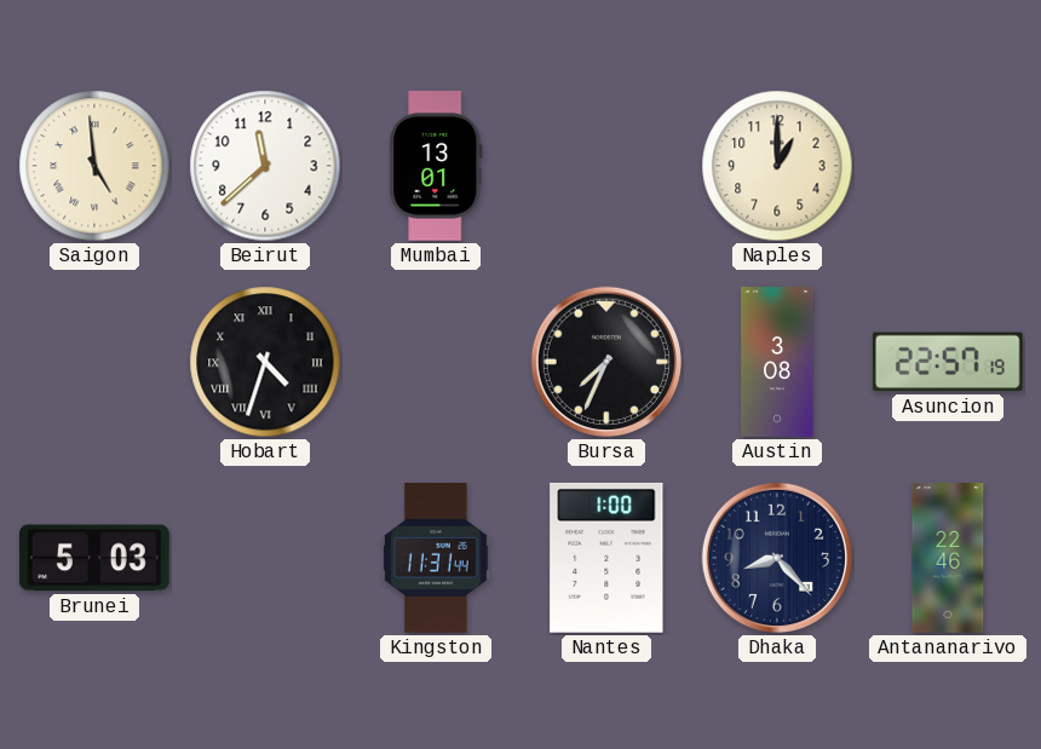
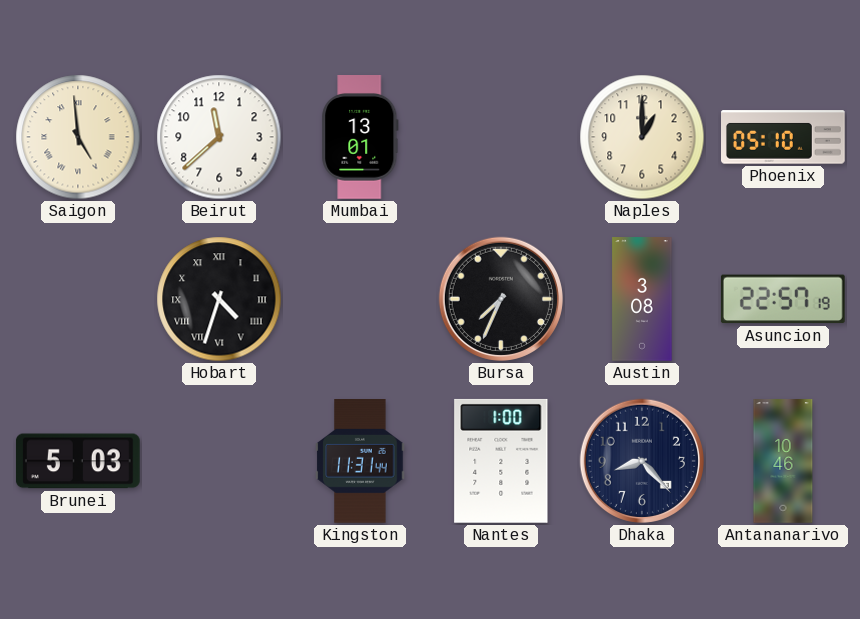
Phoenix: none -> 05:10 (784, 137)
Antananarivo: 22:46 -> 10:46 (783, 461)
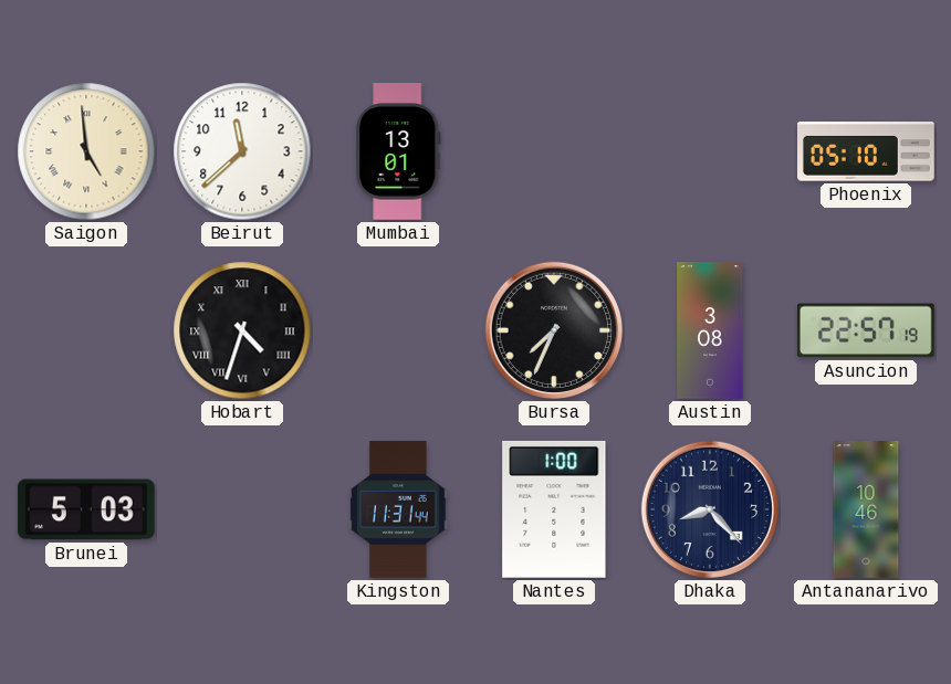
Naples: 1:00 -> none (642, 137)
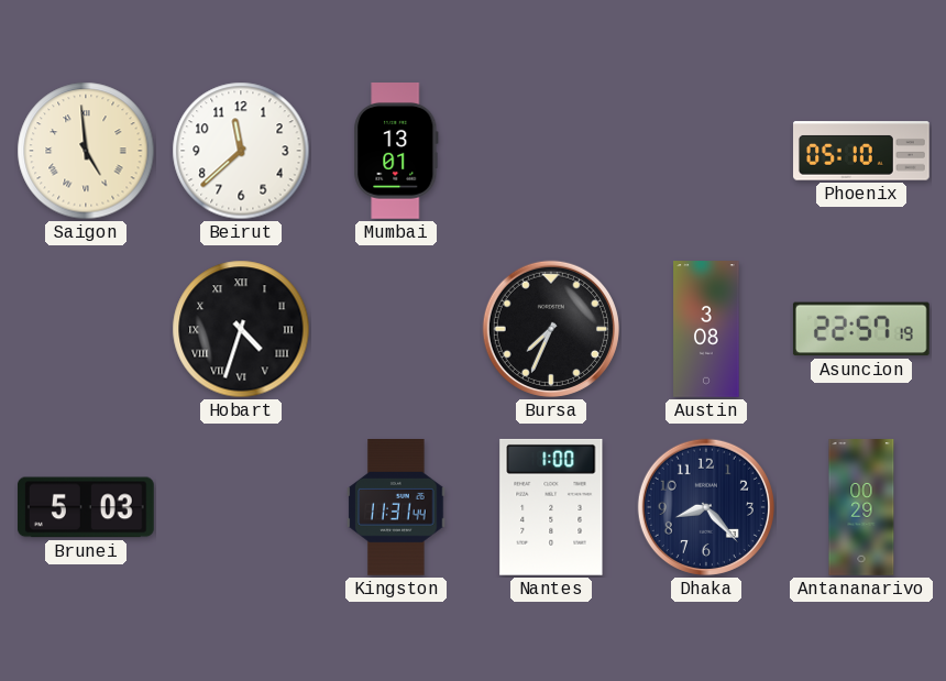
Antananarivo: 10:46 -> 00:29 (861, 507)
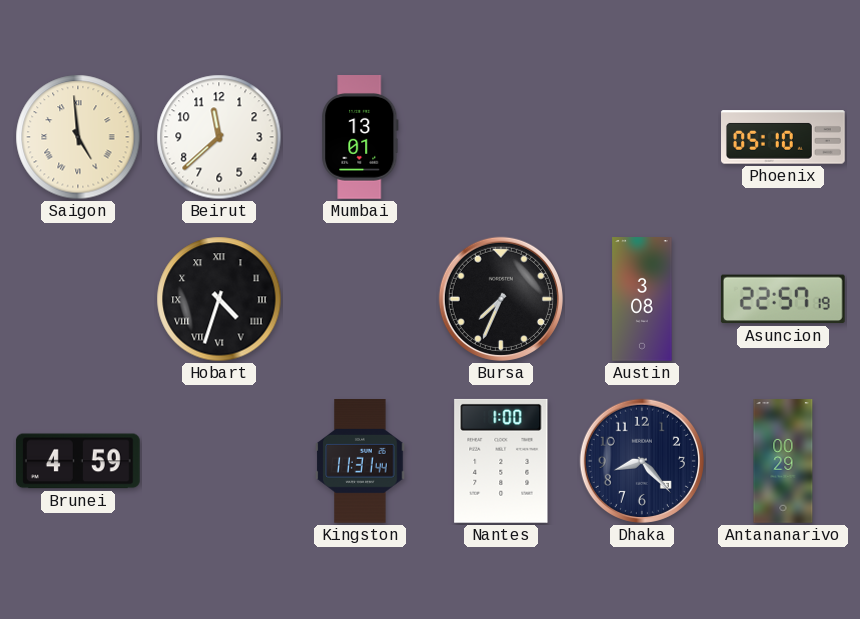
Brunei: 5:03 -> 4:59 (78, 461)
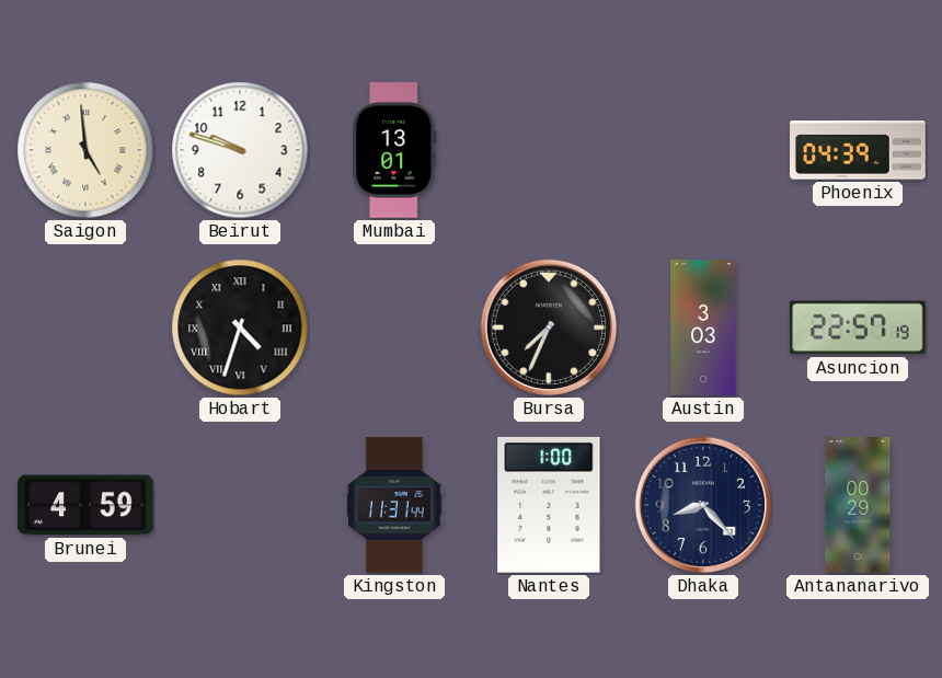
Beirut: 11:38 -> 9:48 (240, 150)
Phoenix: 05:10 -> 04:39 (859, 150)
Austin: 3:08 -> 3:03 (703, 327)
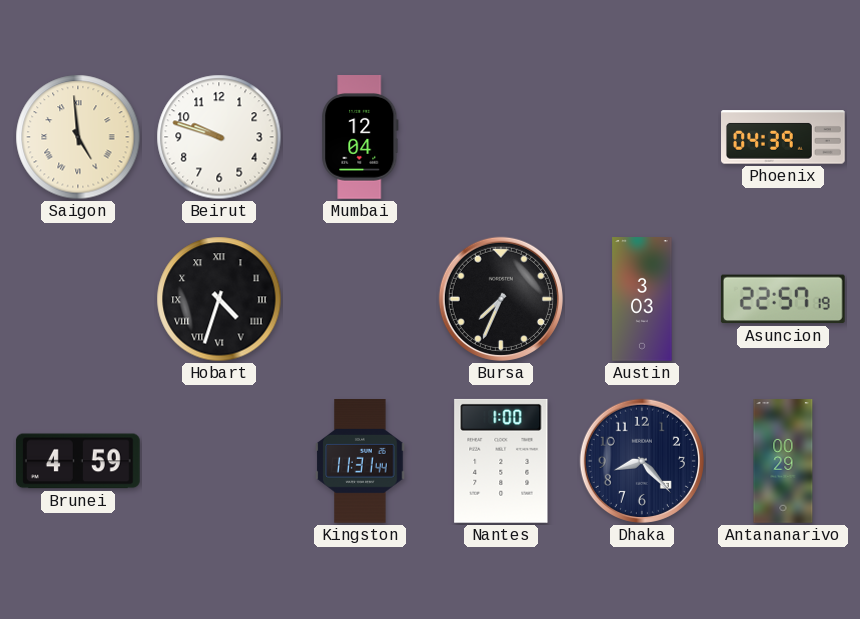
Mumbai: 13:01 -> 12:04 (360, 138)
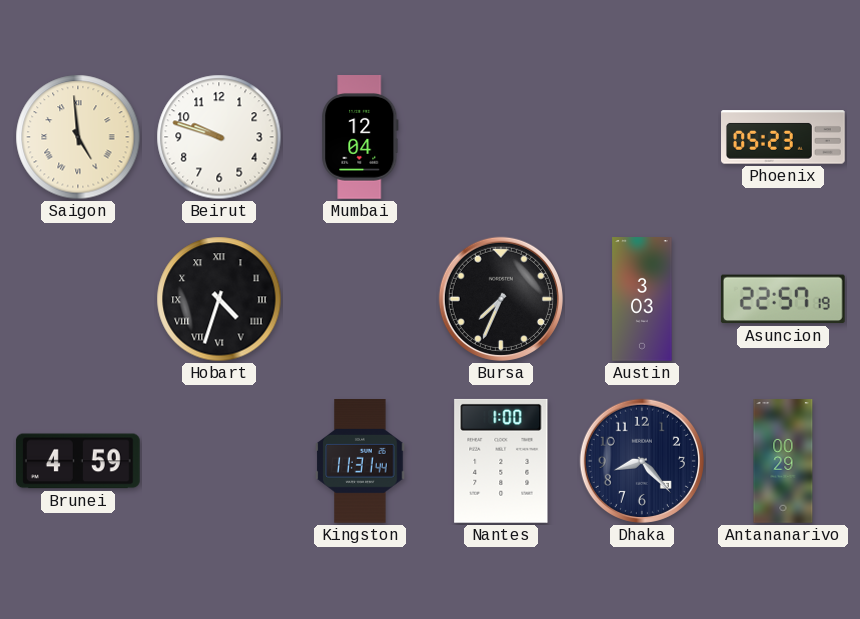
Phoenix: 04:39 -> 05:23 (784, 137)
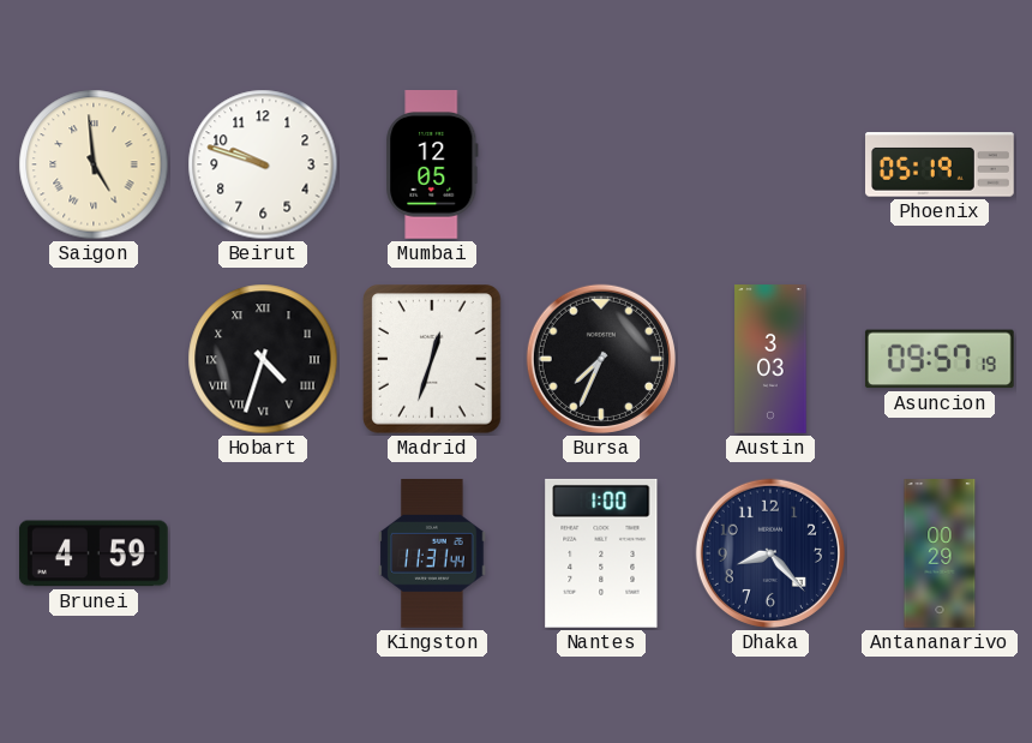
Mumbai: 12:04 -> 12:05 (432, 166)
Phoenix: 05:23 -> 05:19 (941, 164)
Madrid: none -> 12:33 (432, 359)
Asuncion: 22:57 -> 09:57 (940, 359)
